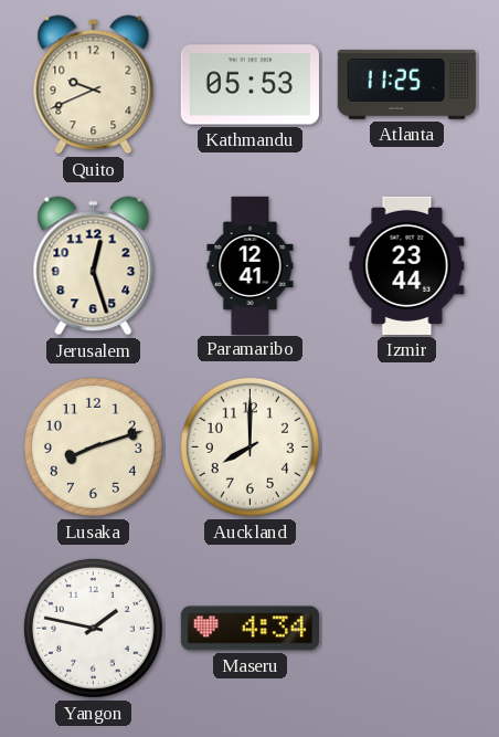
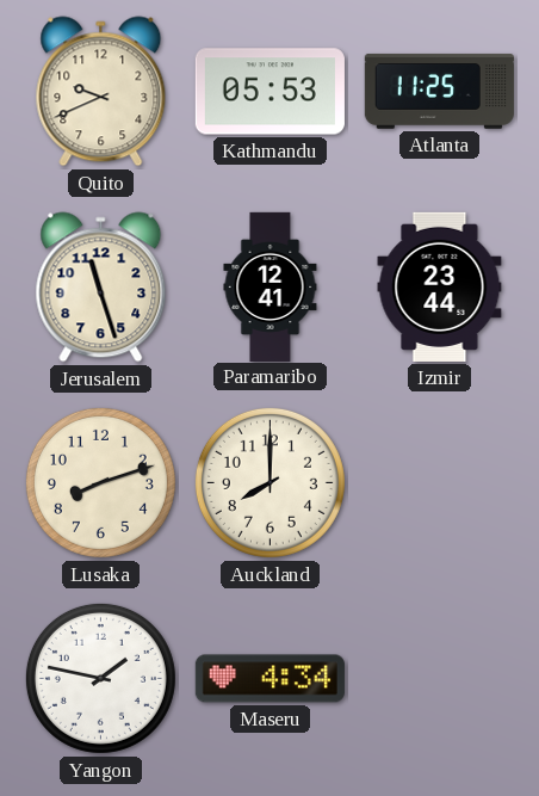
Jerusalem: 12:27 -> 11:27 (101, 288)
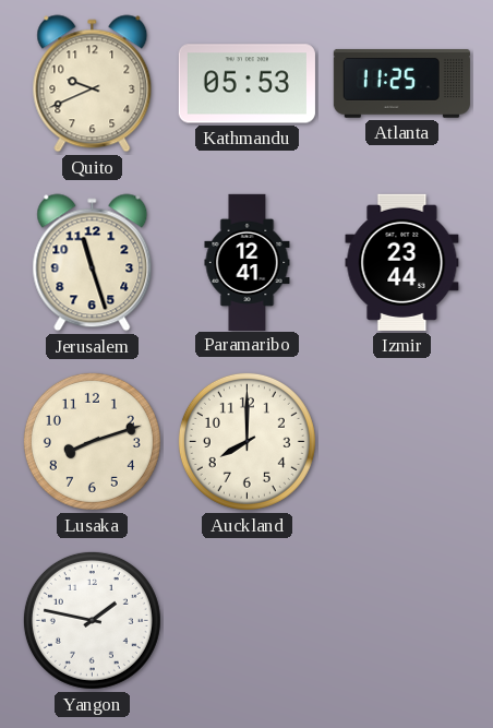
Maseru: 4:34 -> none (269, 679)
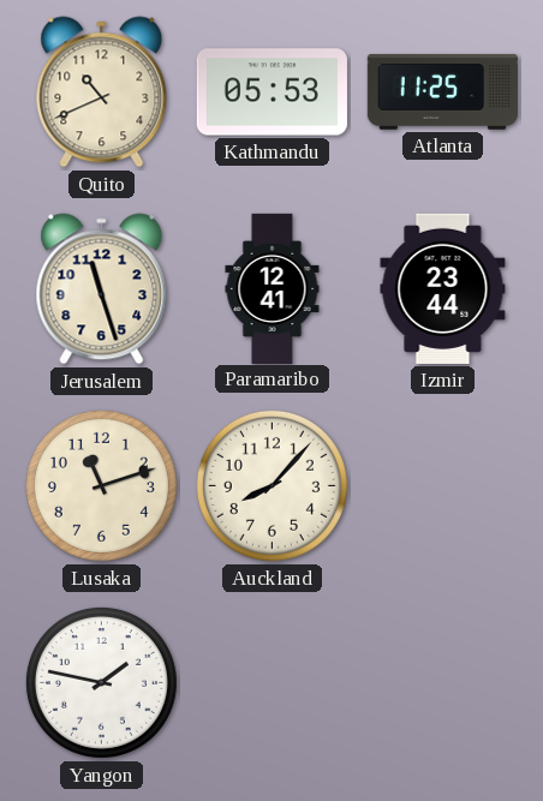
Quito: 9:41 -> 10:41 (102, 92)
Lusaka: 8:12 -> 11:12 (101, 485)
Auckland: 8:00 -> 8:07 (271, 485)
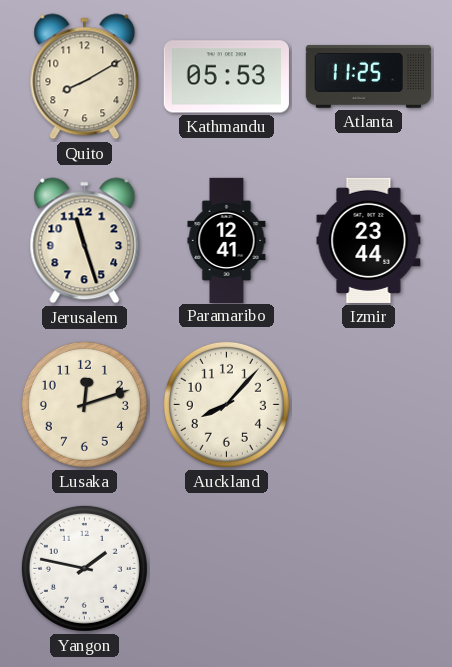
Quito: 10:41 -> 8:10 (85, 77)
Lusaka: 11:12 -> 12:12 (84, 404)
